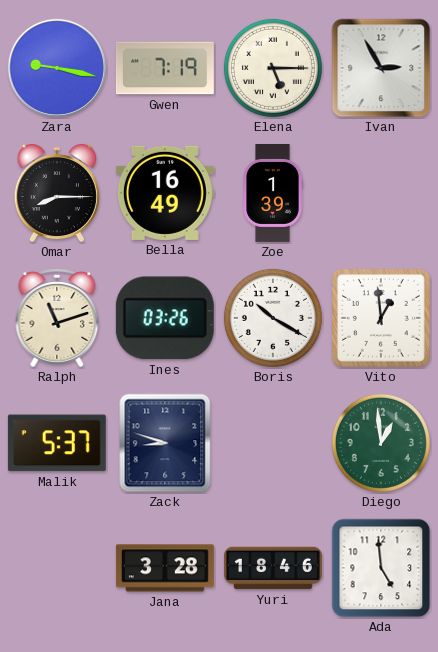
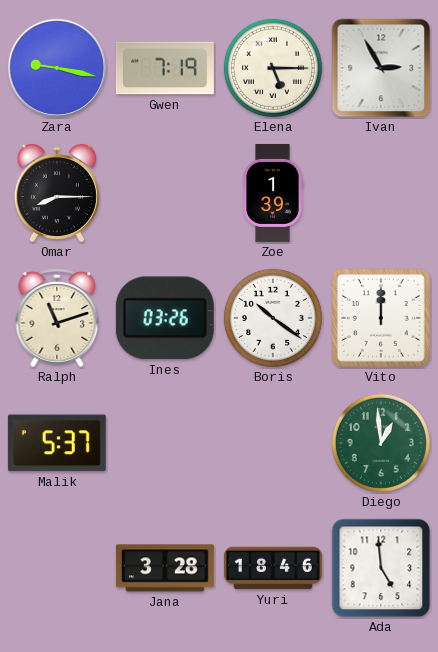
Bella: 16:49 -> none (165, 193)
Boris: 10:20 -> 10:21 (273, 318)
Vito: 12:59 -> 12:00 (381, 318)
Zack: 8:48 -> none (165, 443)
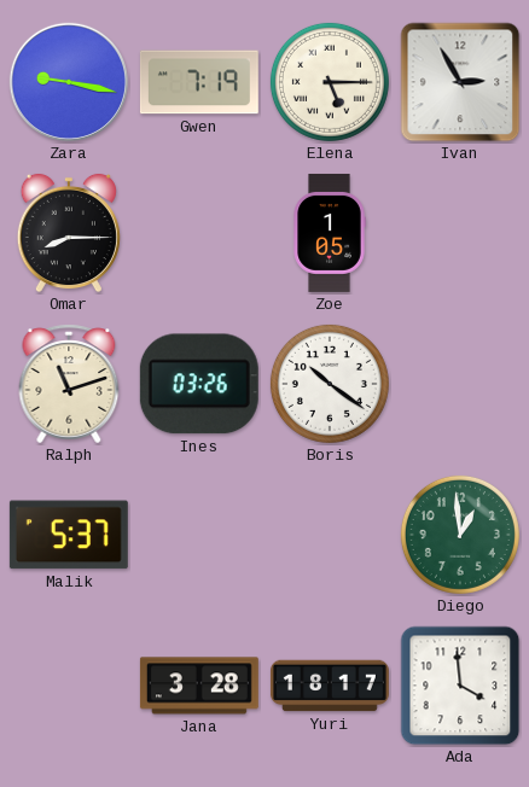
Zoe: 1:39 -> 1:05 (330, 233)
Vito: 12:00 -> none (381, 318)
Yuri: 18:46 -> 18:17 (330, 686)
Ada: 4:59 -> 3:59 (460, 686)
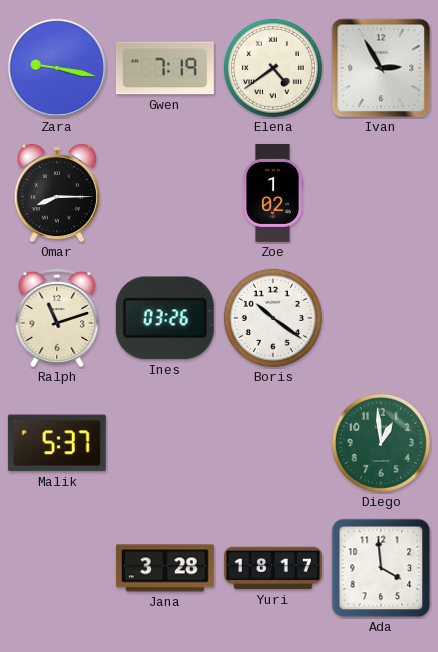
Elena: 5:15 -> 4:39 (273, 68)
Zoe: 1:05 -> 1:02 (273, 193)
